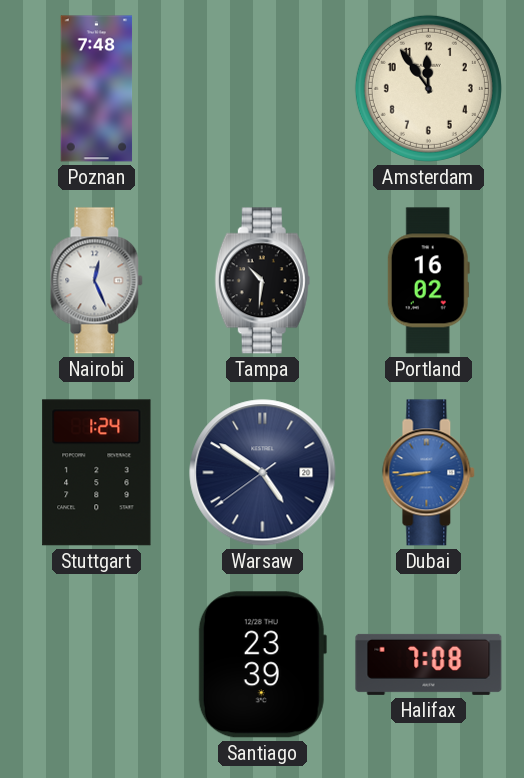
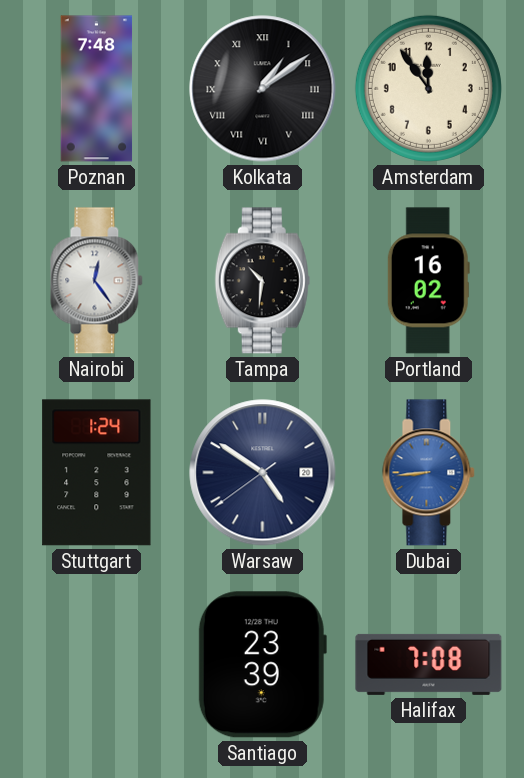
Kolkata: none -> 1:09 (263, 89)
Nairobi: 12:26 -> 12:24 (97, 281)
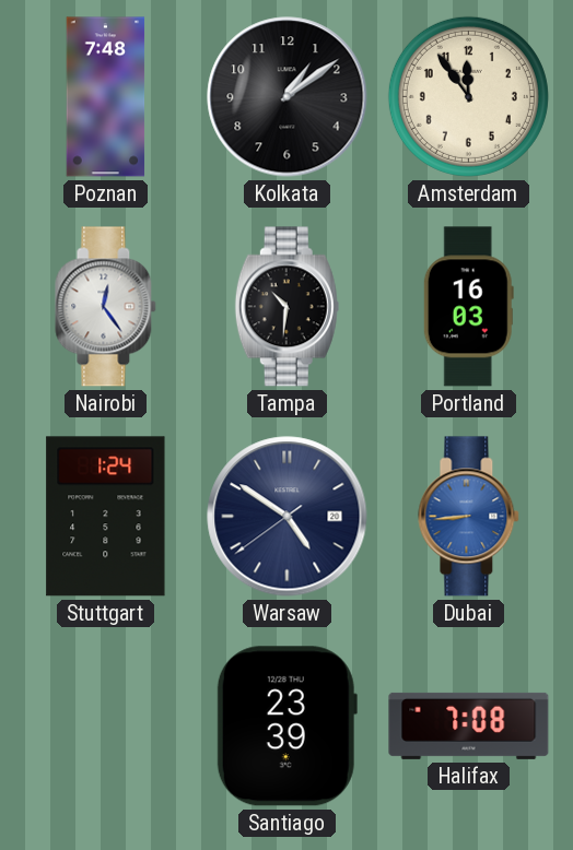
Kolkata numerals: Roman -> Arabic (288, 97)
Portland: 16:02 -> 16:03 (468, 307)
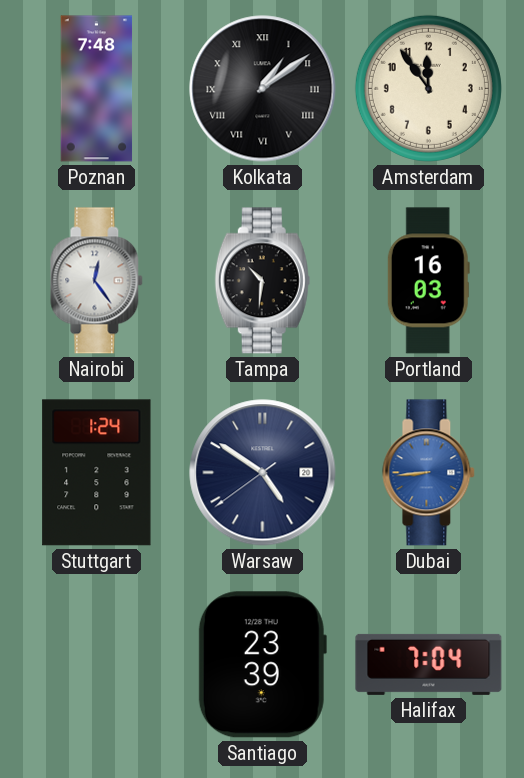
Kolkata numerals: Arabic -> Roman (263, 89)
Halifax: 7:08 -> 7:04 (429, 664)
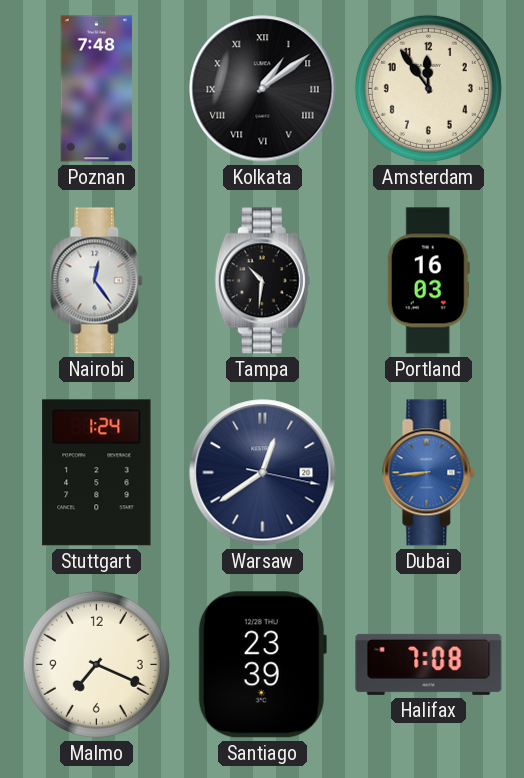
Warsaw: 4:50 -> 12:39 (263, 473)
Malmo: none -> 7:19 (96, 664)
Halifax: 7:04 -> 7:08 (429, 664)
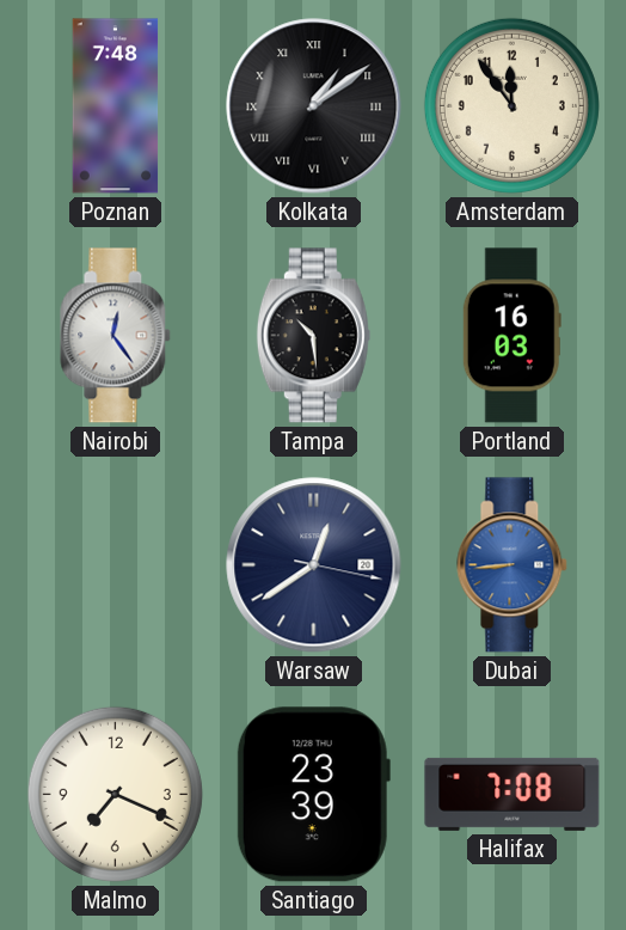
Tampa: 10:31 -> 10:29 (313, 336)
Stuttgart: 1:24 -> none (97, 473)
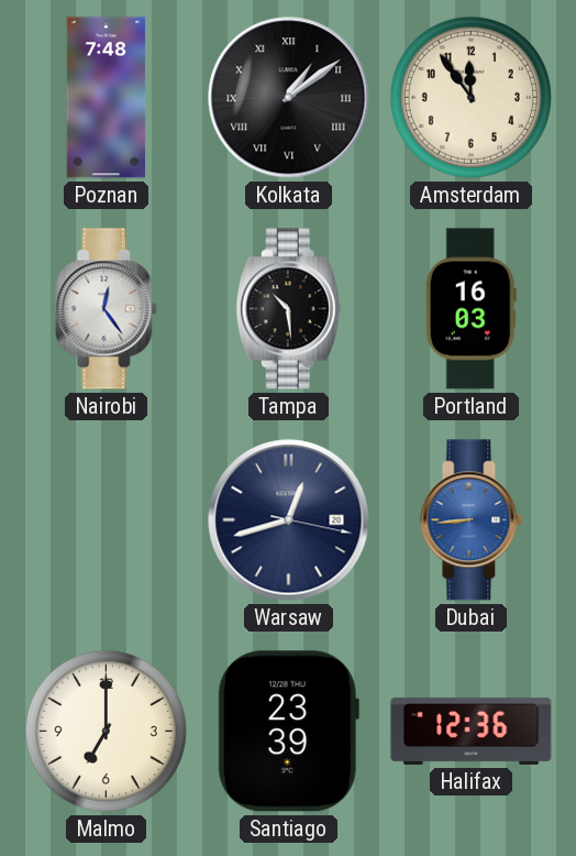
Warsaw: 12:39 -> 12:42 (289, 520)
Malmo: 7:19 -> 7:00 (106, 731)
Halifax: 7:08 -> 12:36 (472, 731)
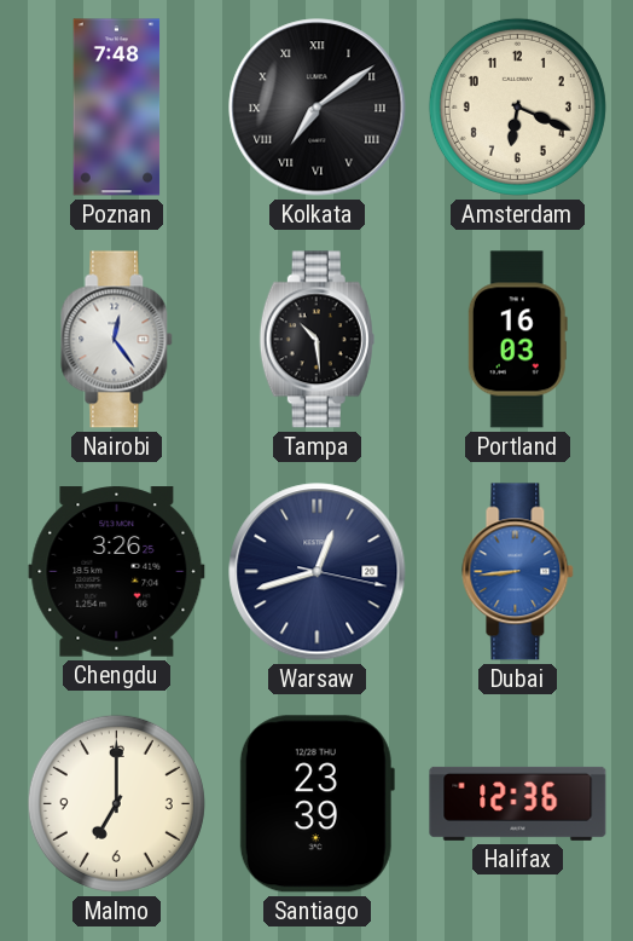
Kolkata: 1:09 -> 7:09 (318, 108)
Amsterdam: 11:54 -> 6:19 (517, 106)
Chengdu: none -> 3:26 (117, 572)
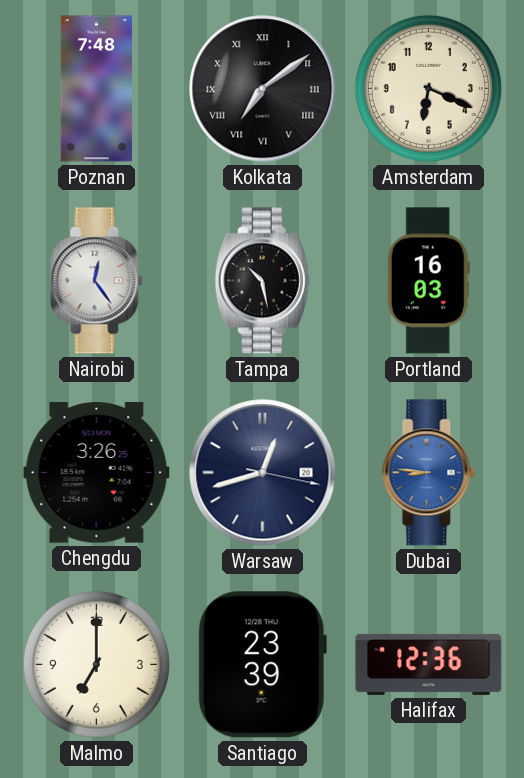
Tampa: 10:29 -> 10:28 (262, 281)
Dubai: 8:44 -> 8:46 (429, 473)
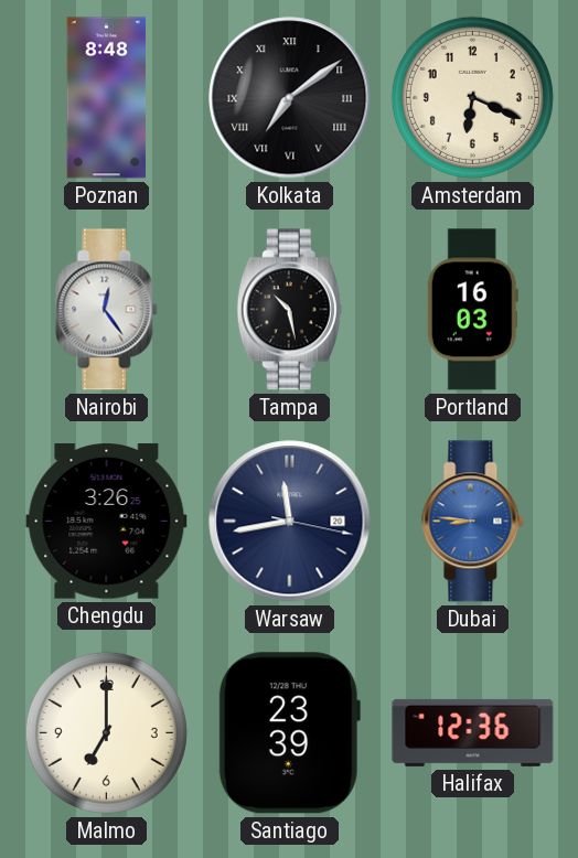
Poznan: 7:48 -> 8:48 (107, 98)
Warsaw: 12:42 -> 11:43 (290, 522)
